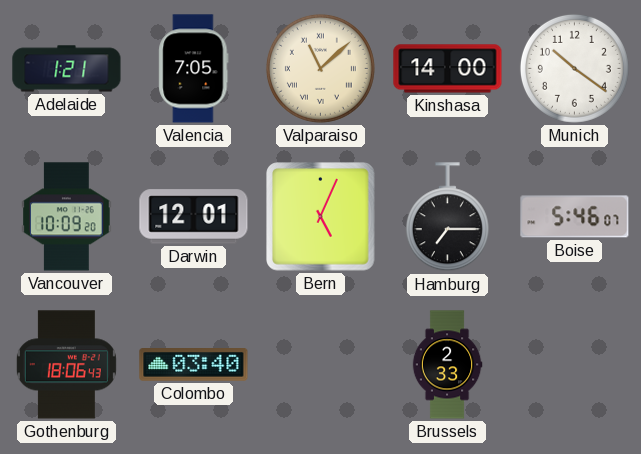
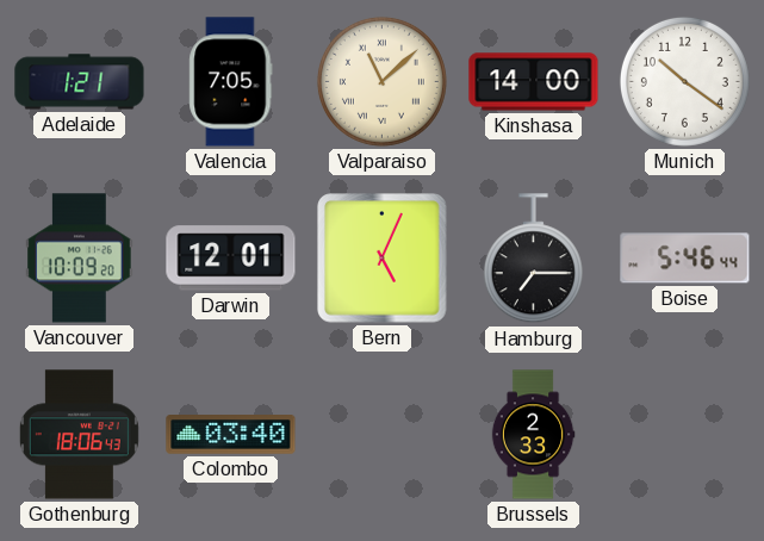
Boise: 5:46:07 -> 5:46:44 (685, 259)
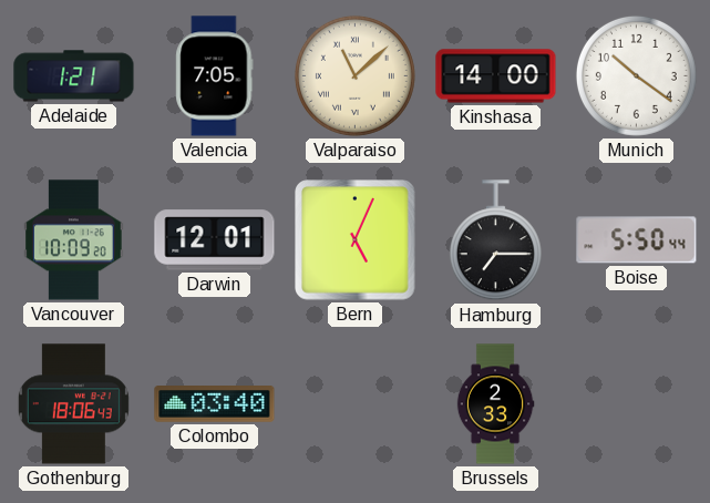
Boise: 5:46 -> 5:50 (637, 240)
